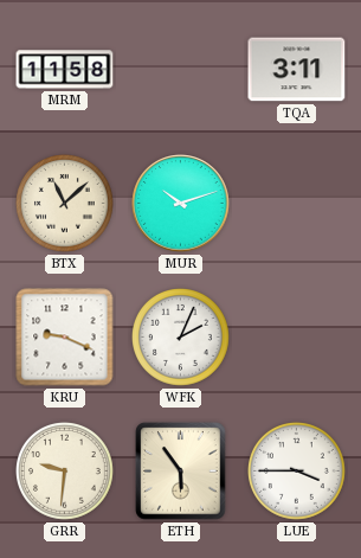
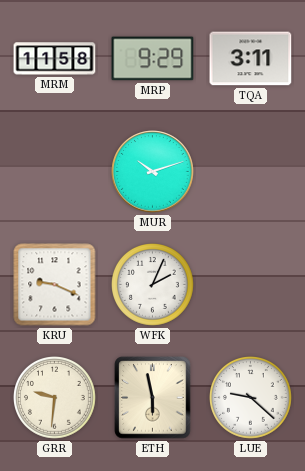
MRP: none -> 9:29 (153, 59)
BTX: 11:08 -> none (65, 204)
ETH: 5:54 -> 5:58 (153, 398)
LUE: 3:45 -> 9:22 (251, 398)
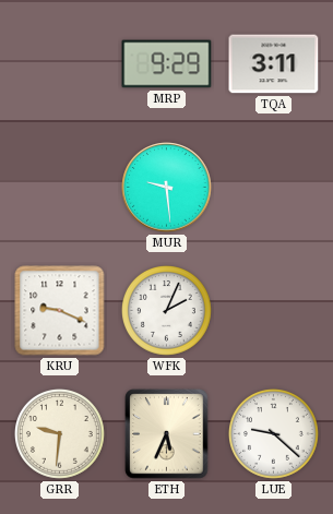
MRM: 11:58 -> none (55, 59)
MUR: 10:12 -> 9:29 (167, 188)
ETH: 5:58 -> 5:34 (167, 434)
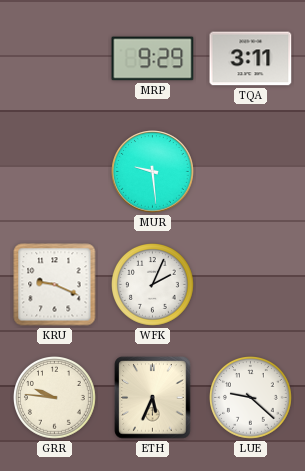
GRR: 9:31 -> 9:46 (55, 398)
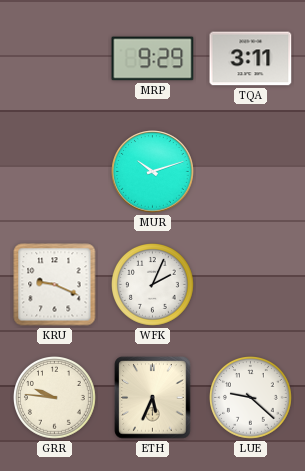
MUR: 9:29 -> 10:12 (153, 172)
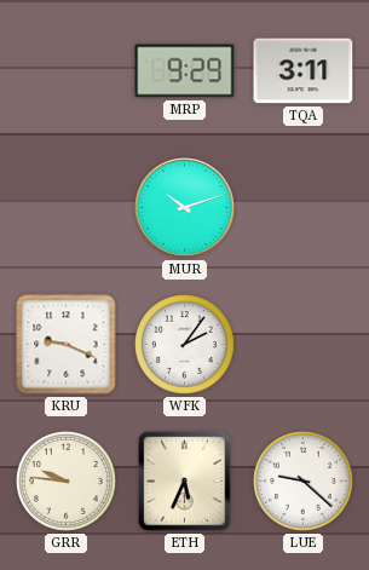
WFK: 2:04 -> 2:06 (185, 345)
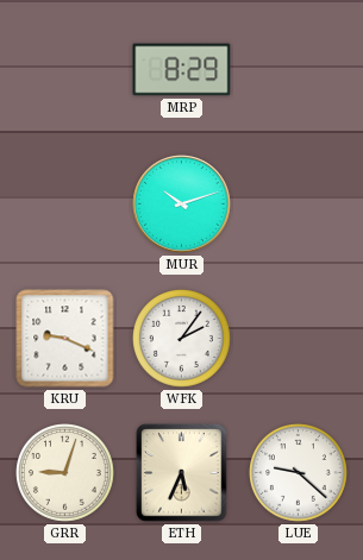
MRP: 9:29 -> 8:29 (182, 70)
TQA: 3:11 -> none (304, 71)
GRR: 9:46 -> 9:03 (65, 473)
